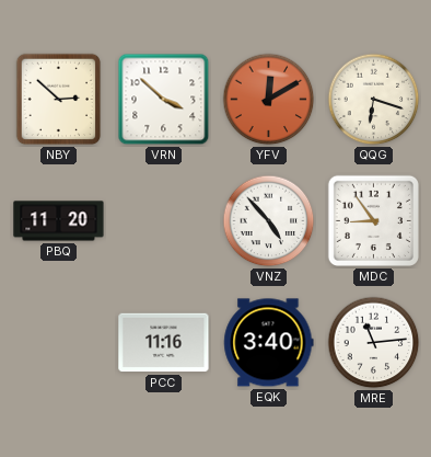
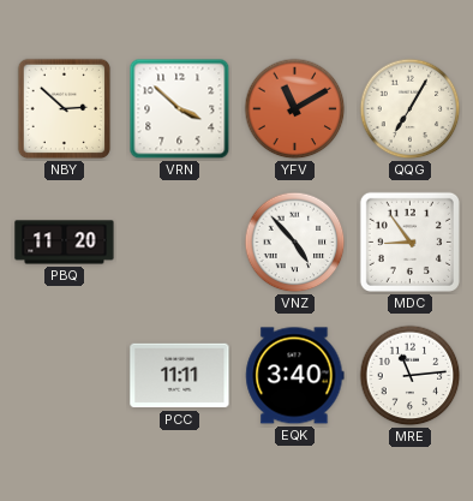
YFV: 12:10 -> 11:10 (295, 109)
QQG: 6:18 -> 7:05 (411, 109)
PCC: 11:16 -> 11:11 (180, 376)
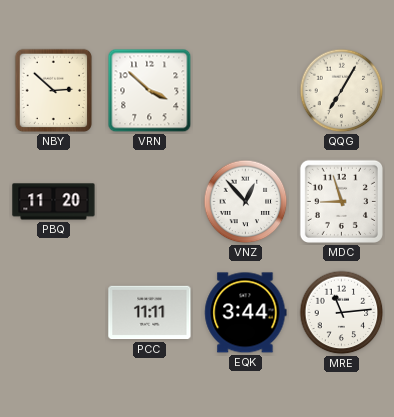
YFV: 11:10 -> none (295, 109)
VNZ: 4:53 -> 12:53 (246, 202)
MDC: 8:54 -> 8:57 (341, 201)
EQK: 3:40 -> 3:44 (246, 313)
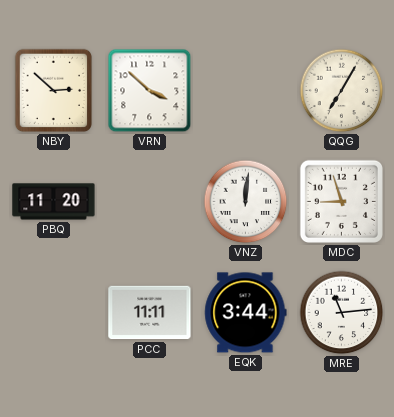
VNZ: 12:53 -> 12:01 (246, 202)
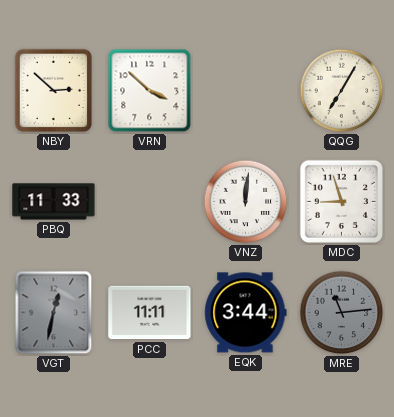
PBQ: 11:20 -> 11:33 (54, 202)
VGT: none -> 12:32 (54, 313)
MRE dial: white -> grey (342, 313)
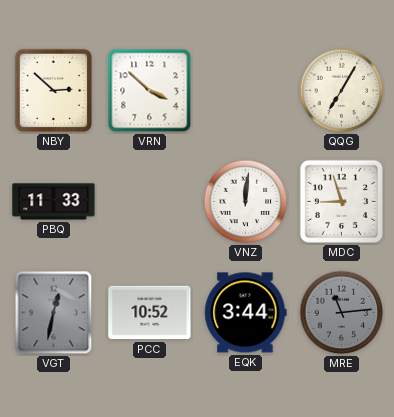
PCC: 11:11 -> 10:52 (150, 313)
